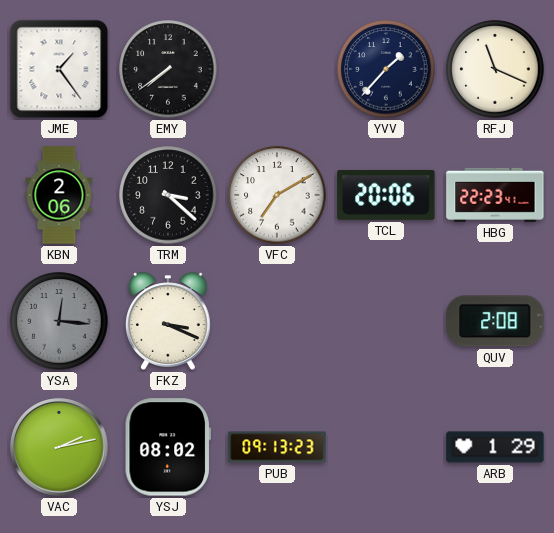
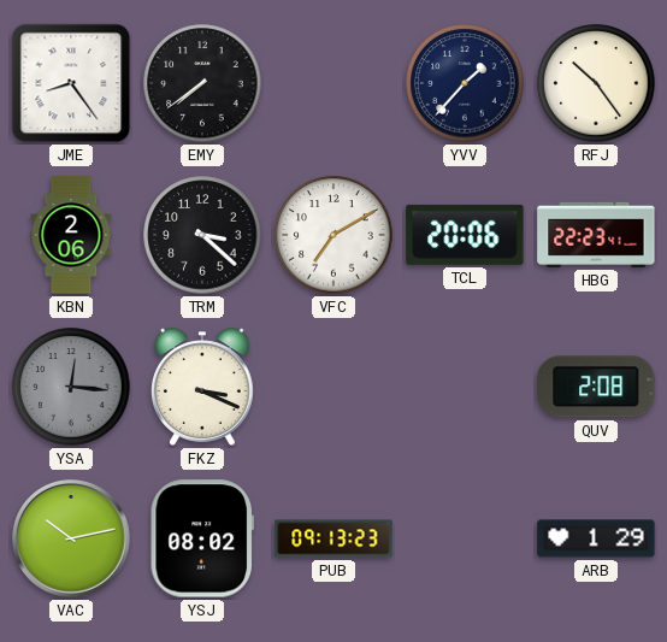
JME: 1:24 -> 8:24 (71, 83)
RFJ: 11:19 -> 10:24 (596, 83)
VAC: 2:13 -> 10:13 (71, 538)
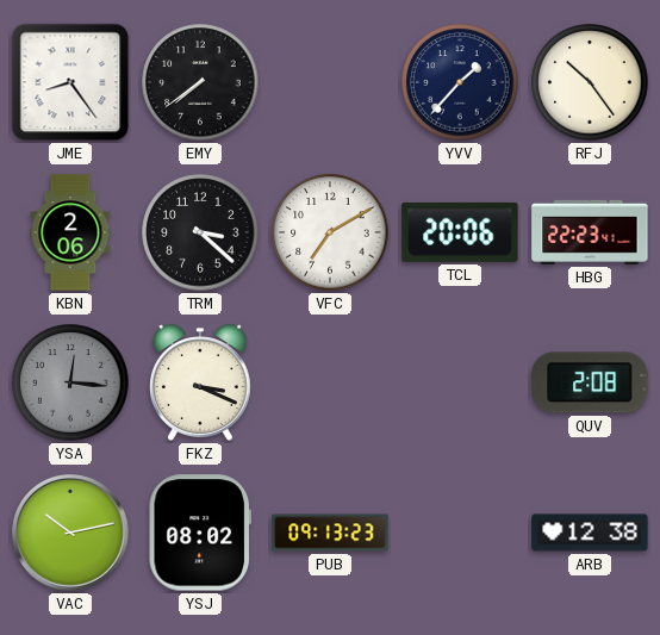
ARB: 1:29 -> 12:38 (590, 533)
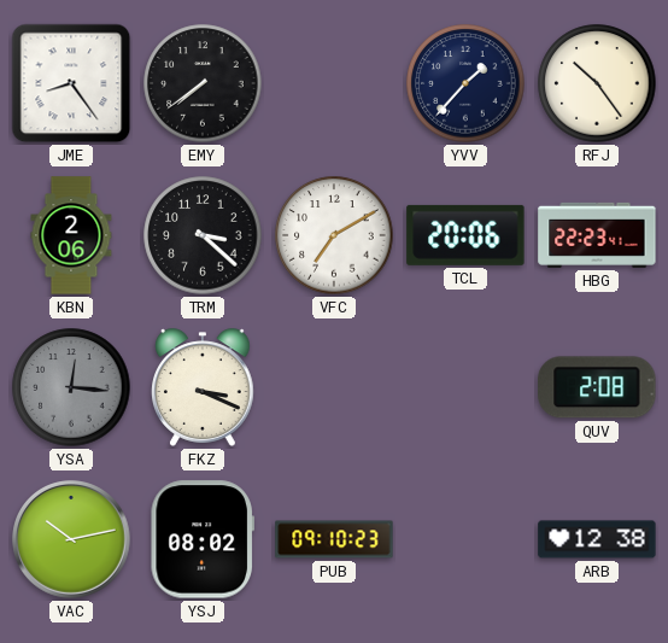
PUB: 09:13 -> 09:10 (334, 539)
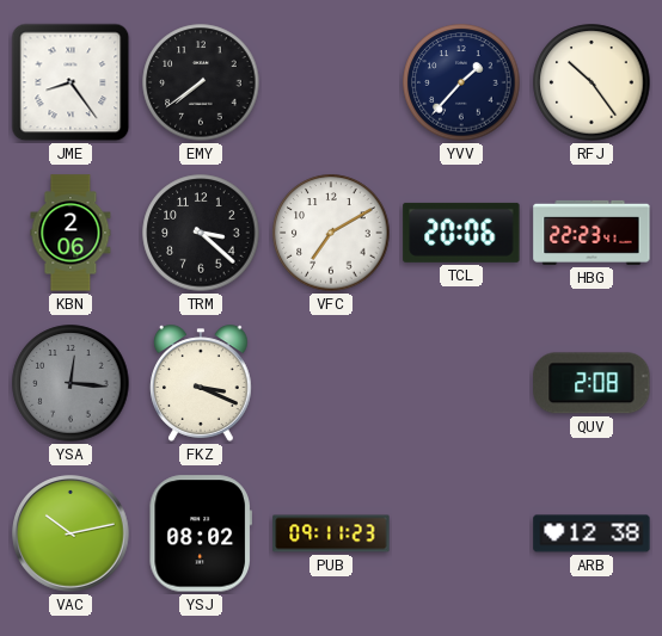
PUB: 09:10 -> 09:11 (331, 533)
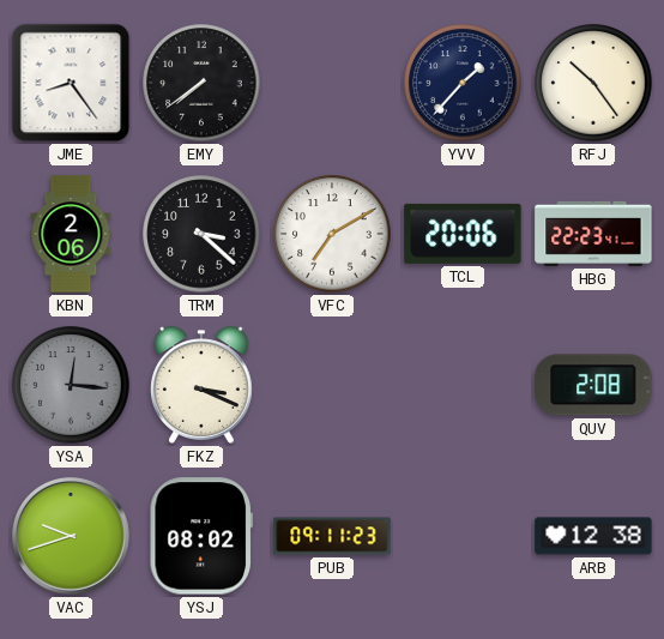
VAC: 10:13 -> 9:42 (71, 536)
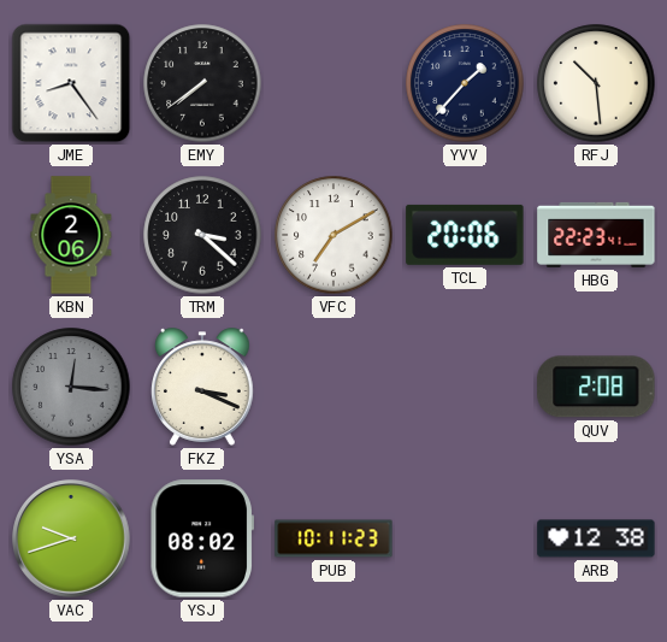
RFJ: 10:24 -> 10:29 (596, 83)
PUB: 09:11 -> 10:11 (333, 538)
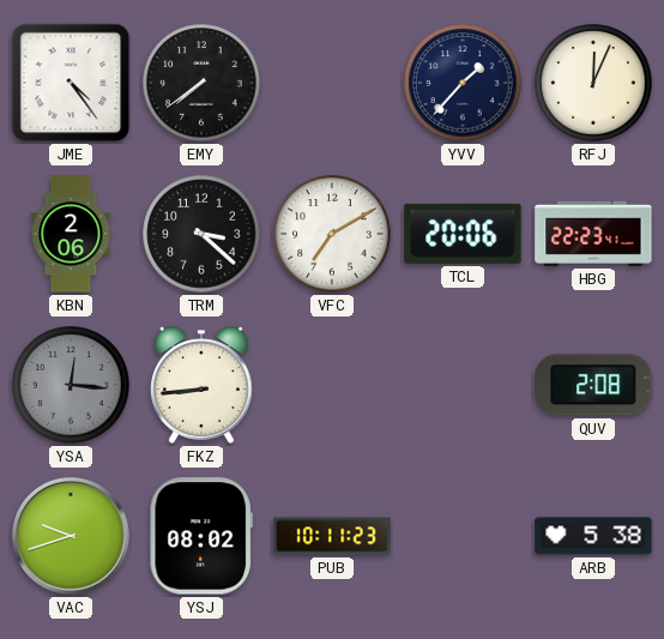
JME: 8:24 -> 4:24 (71, 83)
RFJ: 10:29 -> 12:04 (593, 83)
FKZ: 3:19 -> 8:44 (203, 385)
ARB: 12:38 -> 5:38 (593, 536)
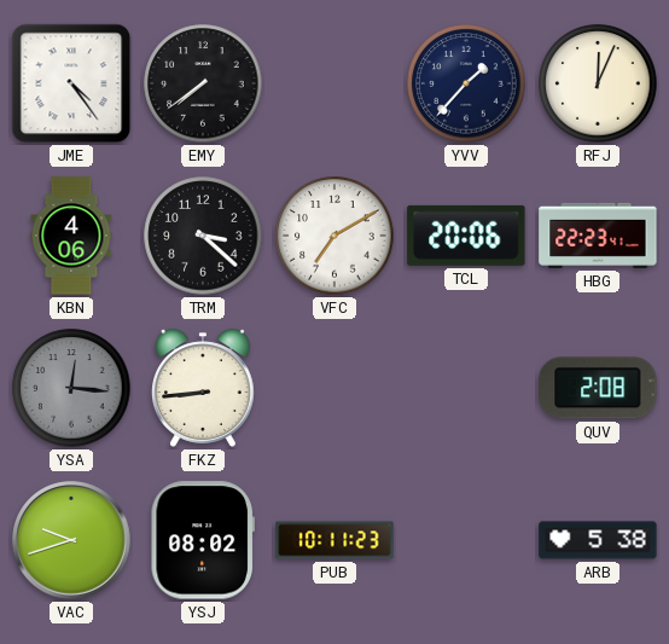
KBN: 2:06 -> 4:06 (71, 236)
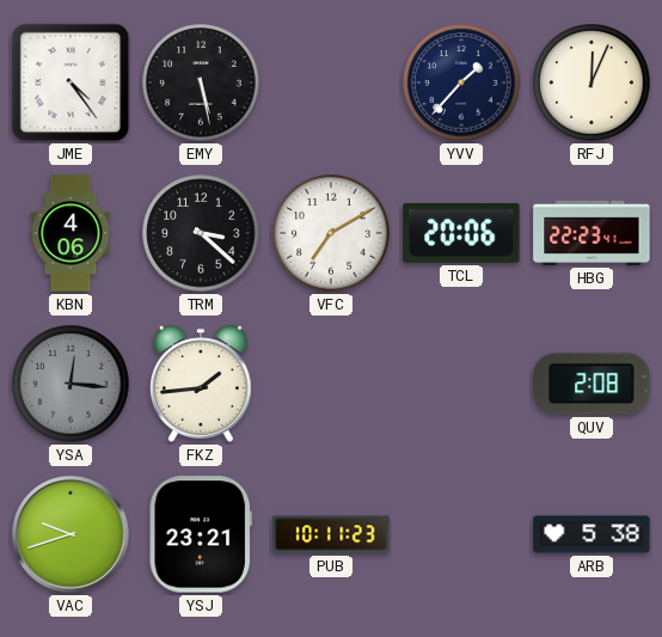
EMY: 7:39 -> 5:28 (201, 82)
FKZ: 8:44 -> 1:44 (202, 384)
YSJ: 08:02 -> 23:21 (201, 534)
